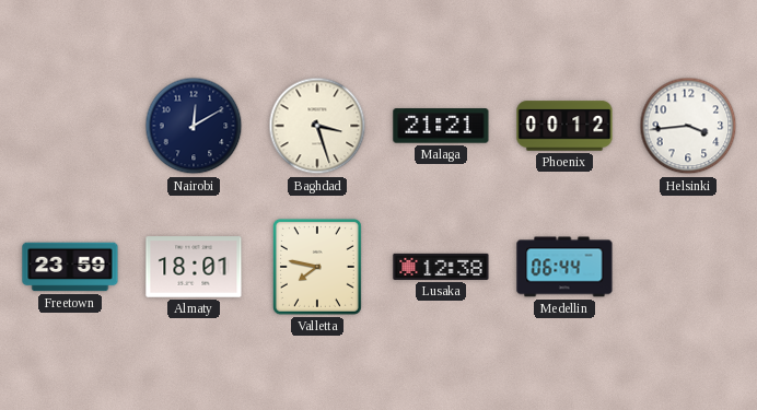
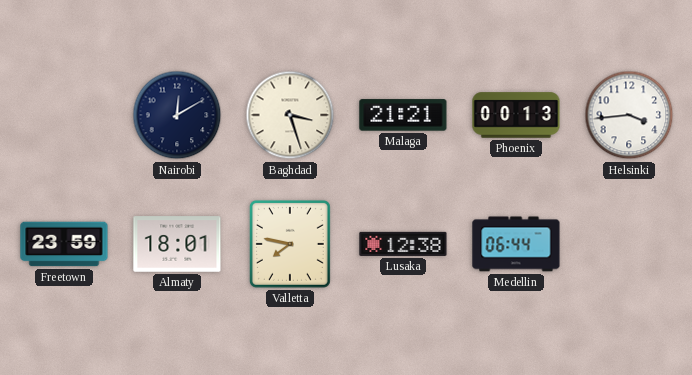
Phoenix: 00:12 -> 00:13 (516, 115)
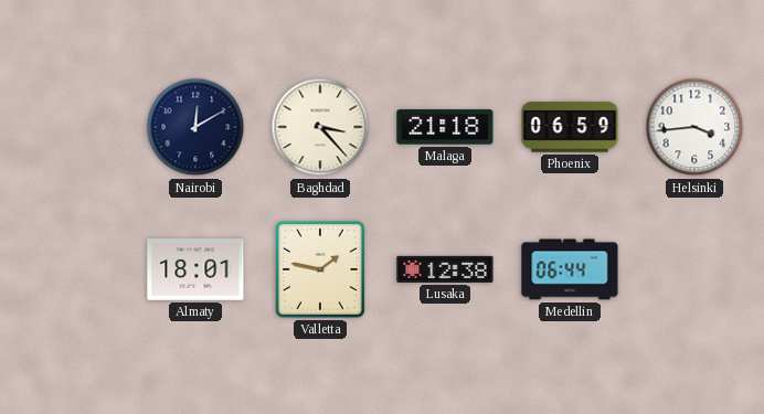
Baghdad: 3:27 -> 3:23 (320, 127)
Malaga: 21:21 -> 21:18 (445, 127)
Phoenix: 00:13 -> 06:59 (570, 127)
Freetown: 23:59 -> none (64, 244)
Valletta: 7:47 -> 1:47 (320, 269)
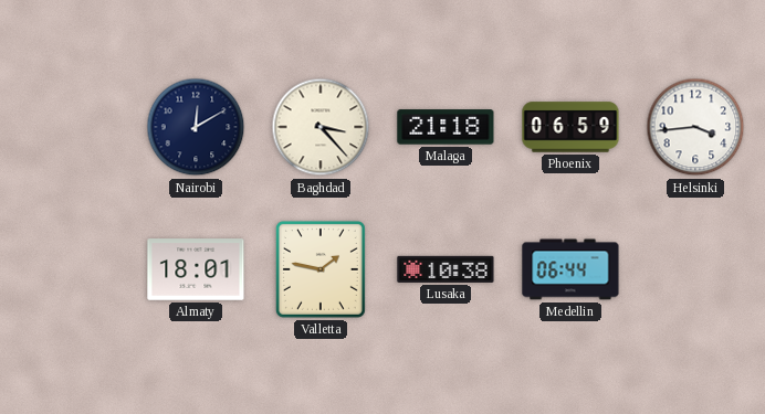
Lusaka: 12:38 -> 10:38 (446, 269)
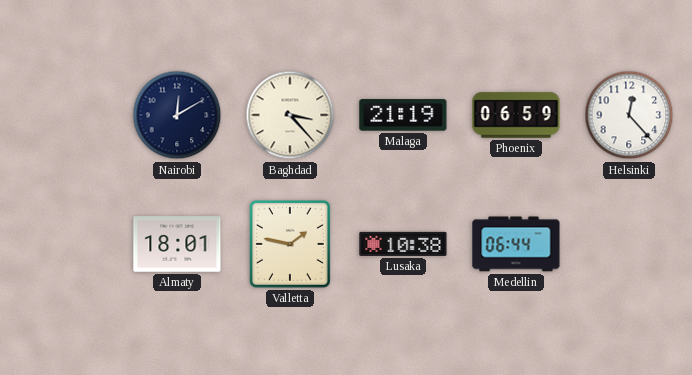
Malaga: 21:18 -> 21:19 (403, 115)
Helsinki: 3:44 -> 12:23 (629, 115)
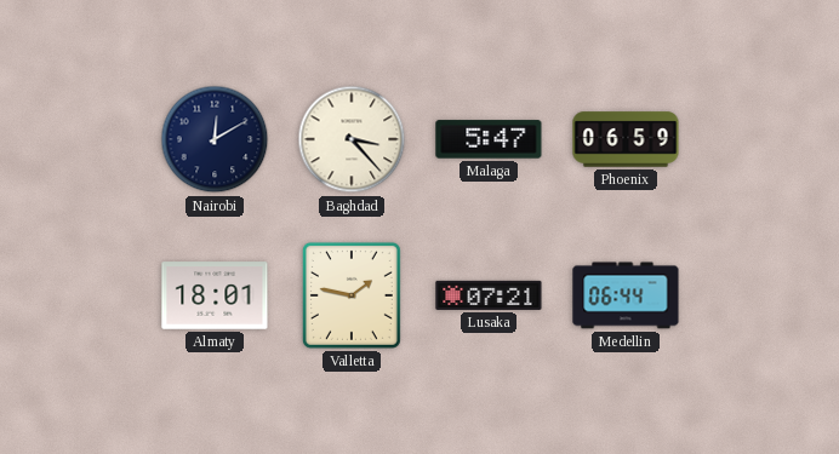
Malaga: 21:19 -> 5:47 (489, 139)
Helsinki: 12:23 -> none (629, 115)
Lusaka: 10:38 -> 07:21 (489, 295)
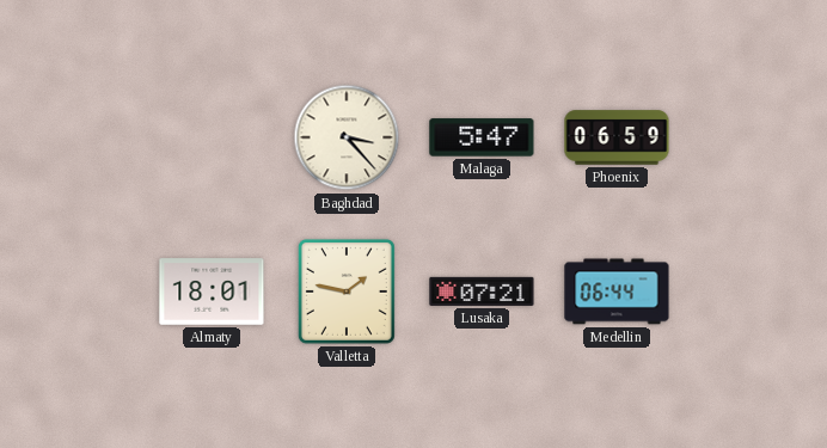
Nairobi: 12:10 -> none (215, 139)
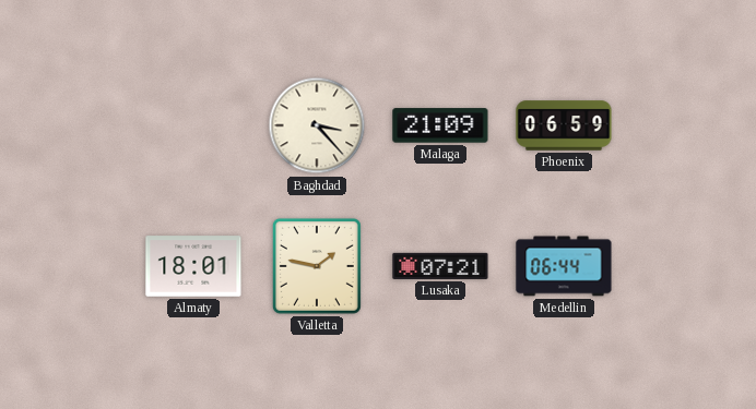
Malaga: 5:47 -> 21:09 (440, 125)
